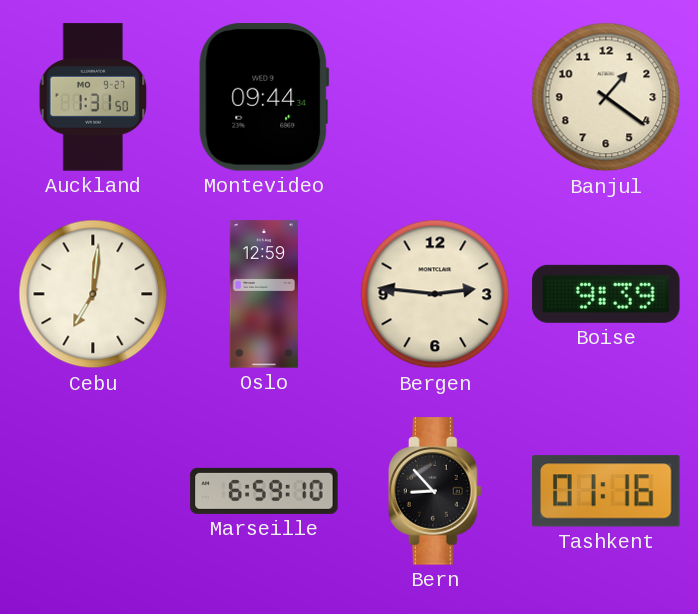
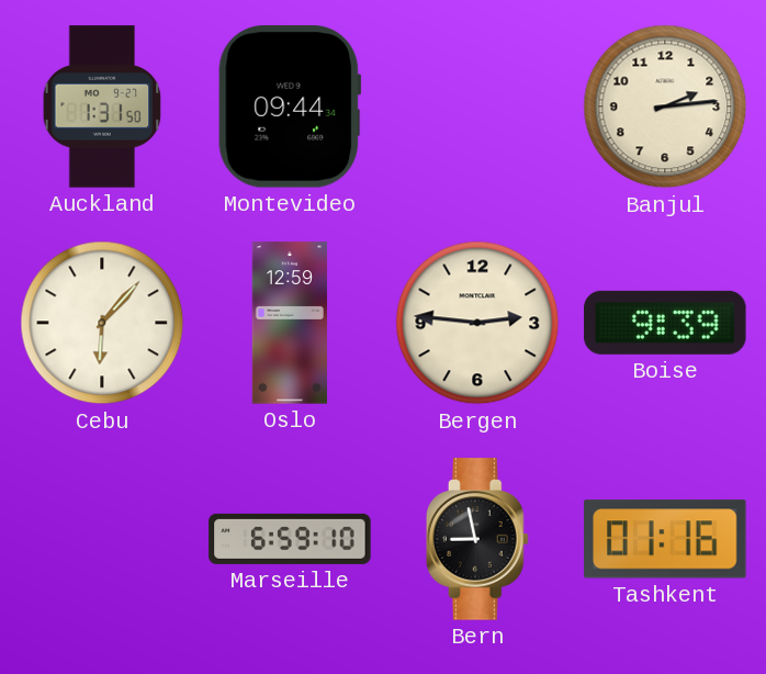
Banjul: 1:21 -> 2:14 (665, 106)
Cebu: 7:01 -> 6:07 (102, 323)
Bern: 8:53 -> 8:58 (477, 539)
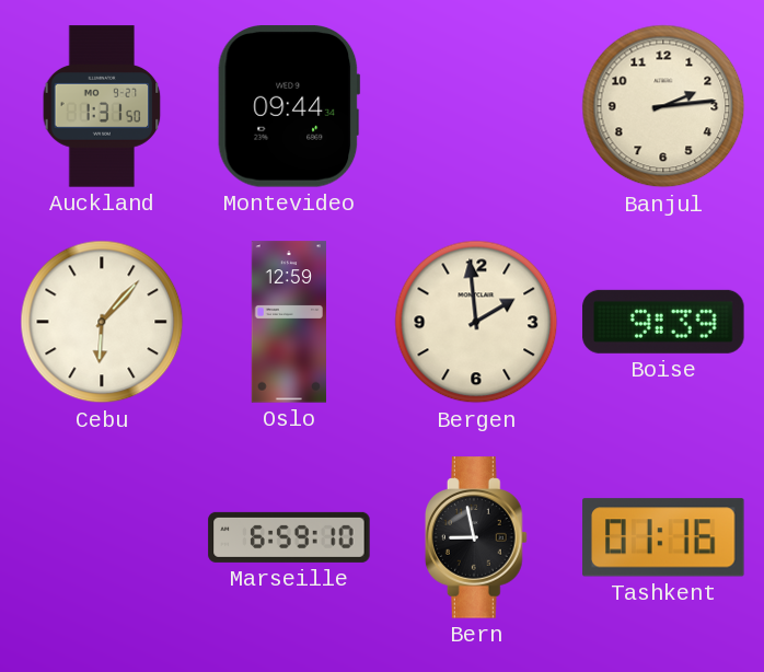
Bergen: 2:46 -> 1:59 (476, 322)
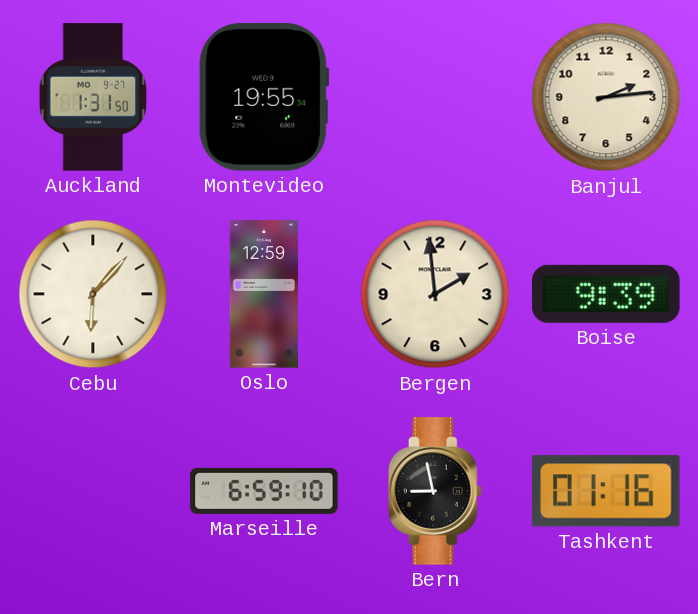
Montevideo: 09:44 -> 19:55 (264, 97)
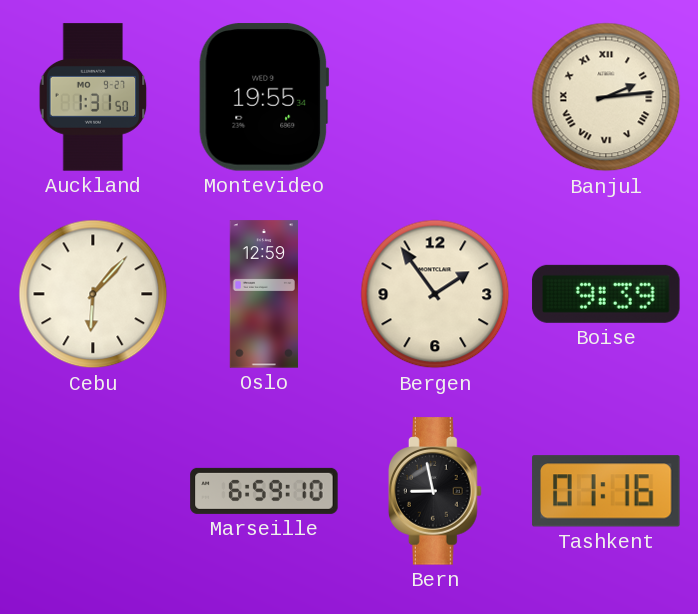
Banjul numerals: Arabic -> Roman (606, 97)
Bergen: 1:59 -> 1:54 (435, 294)
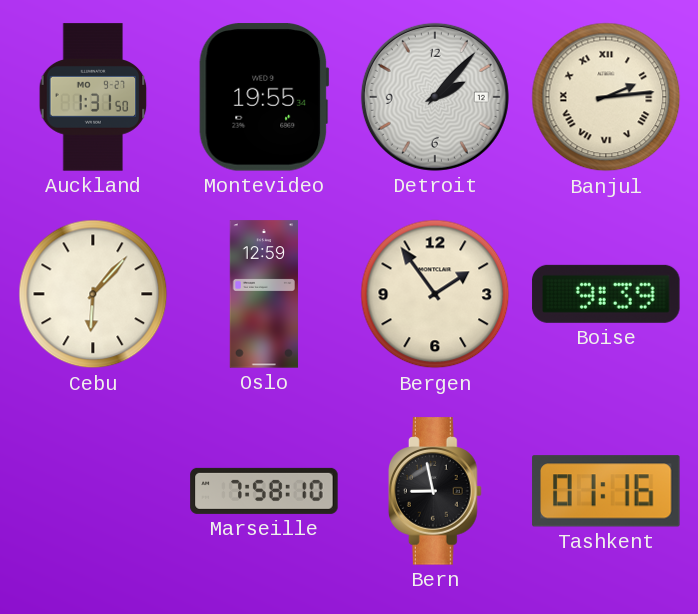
Detroit: none -> 2:07 (435, 97)
Marseille: 6:59 -> 7:58 (264, 491)
